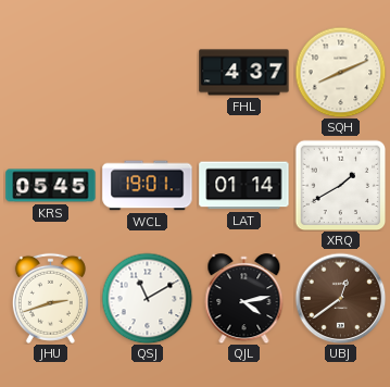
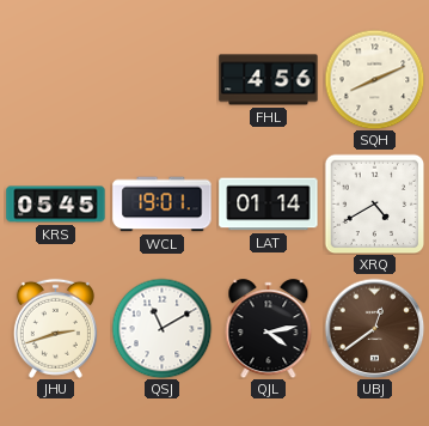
FHL: 4:37 -> 4:56 (269, 80)
XRQ: 1:40 -> 4:40 (374, 203)
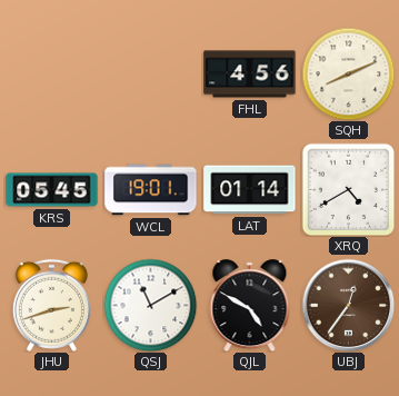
QJL: 4:13 -> 4:50 (250, 306)
UBJ: 12:39 -> 12:36 (348, 305)
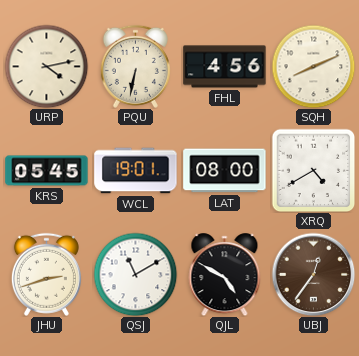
URP: none -> 4:13 (46, 66)
PQU: none -> 6:32 (135, 66)
LAT: 01:14 -> 08:00 (225, 171)
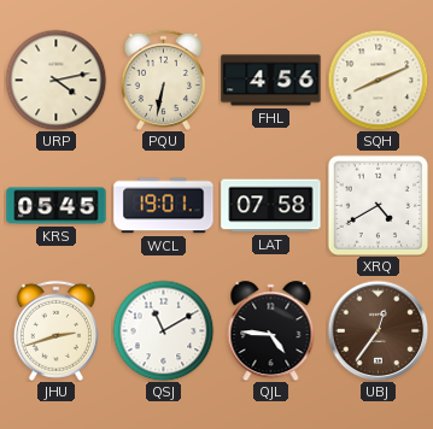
LAT: 08:00 -> 07:58 (271, 206)
QJL: 4:50 -> 4:46 (271, 331)
